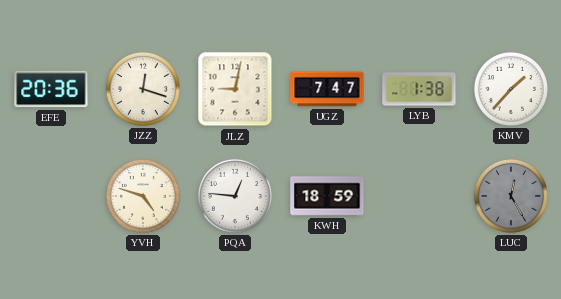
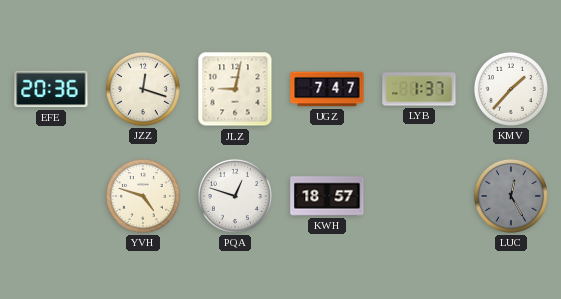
LYB: 1:38 -> 1:37 (419, 89)
PQA: 12:46 -> 12:48 (235, 196)
KWH: 18:59 -> 18:57 (327, 196)
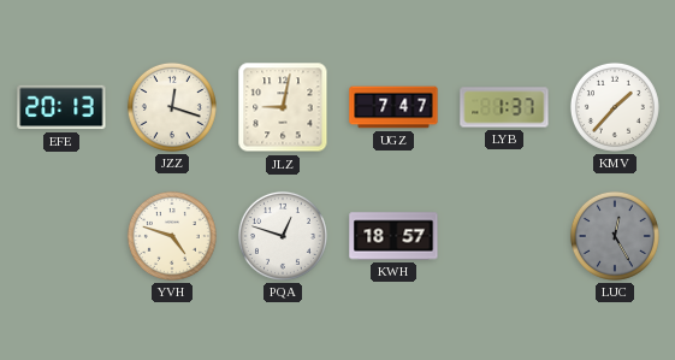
EFE: 20:36 -> 20:13 (61, 107)
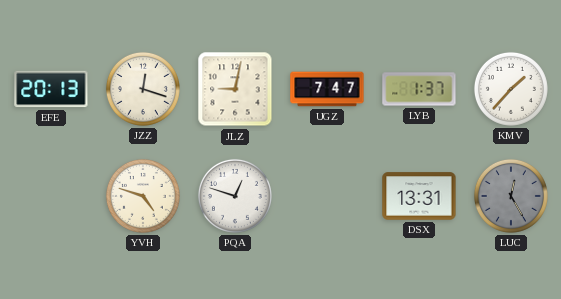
KWH: 18:57 -> none (393, 236)
DSX: none -> 13:31 (419, 196)
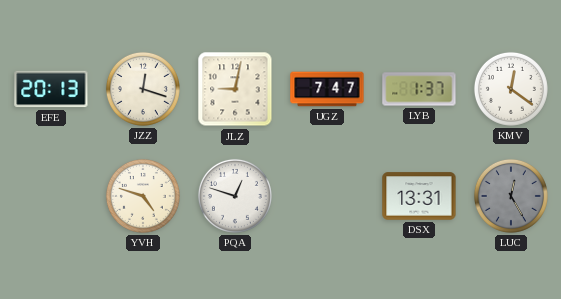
KMV: 1:37 -> 12:21 (511, 89)
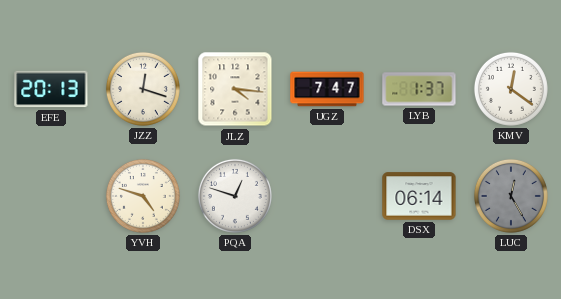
JLZ: 9:02 -> 4:16 (235, 89)
DSX: 13:31 -> 06:14 (419, 196)
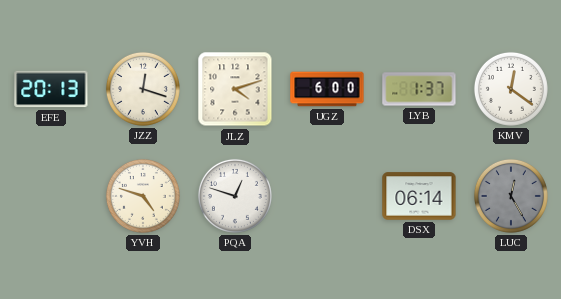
JLZ: 4:16 -> 4:12 (235, 89)
UGZ: 7:47 -> 6:00 (327, 89)
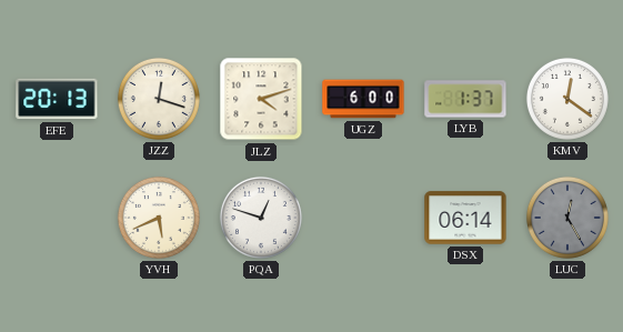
YVH: 4:48 -> 5:41 (159, 218)
